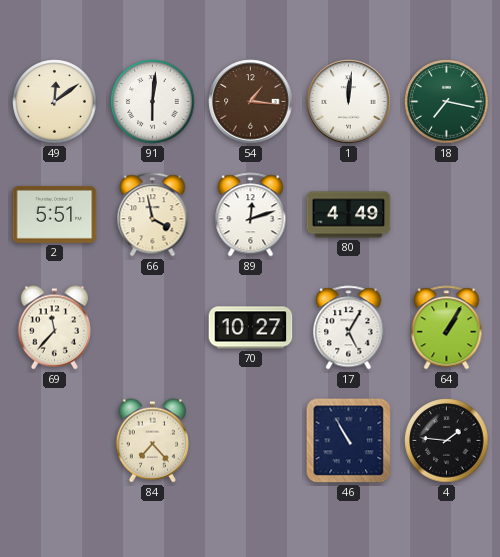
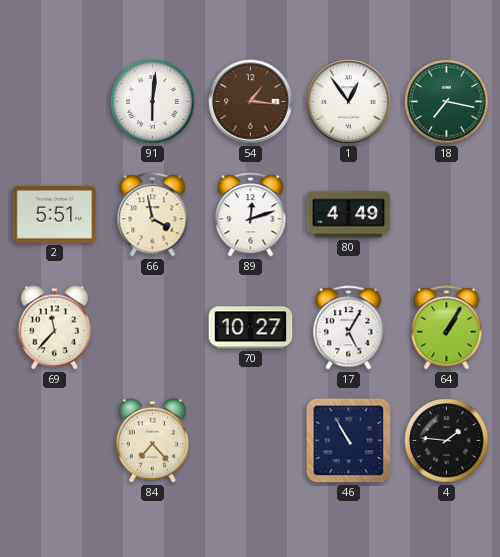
49: 12:09 -> none (55, 102)
1: 12:01 -> 12:54 (349, 102)
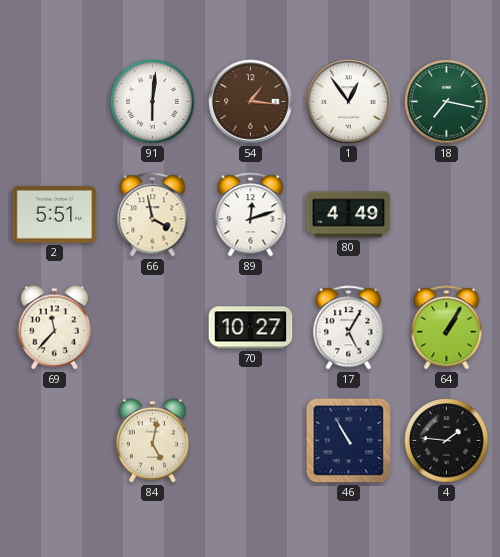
84: 7:23 -> 5:02 (152, 441)
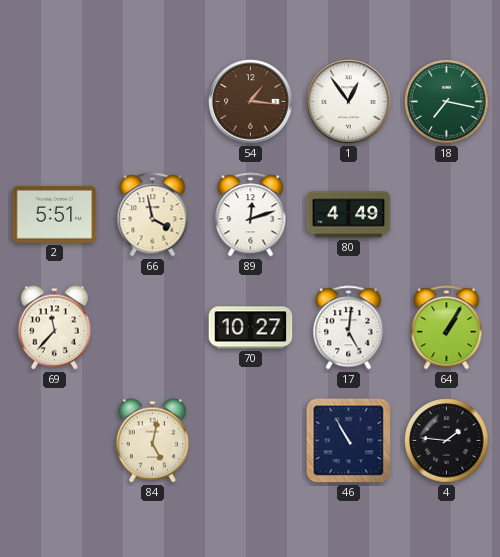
91: 6:01 -> none (153, 102)
17: 5:05 -> 5:01 (349, 328)
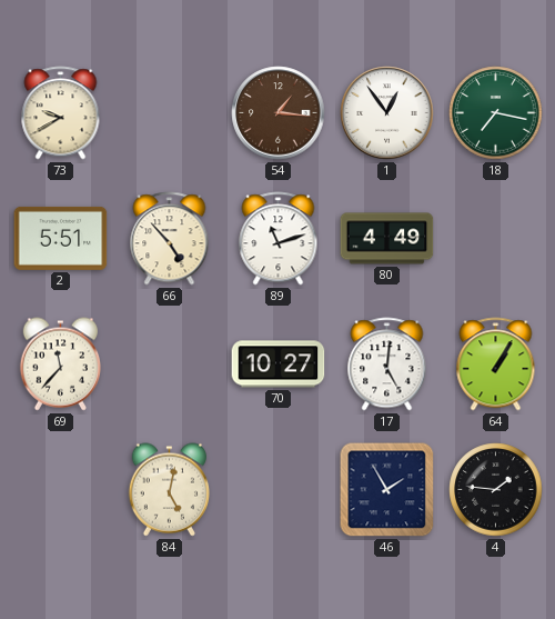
73: none -> 9:40 (61, 113)
66: 3:58 -> 4:53 (170, 239)
89: 12:12 -> 11:12 (279, 239)
46: 10:55 -> 1:55 (387, 490)
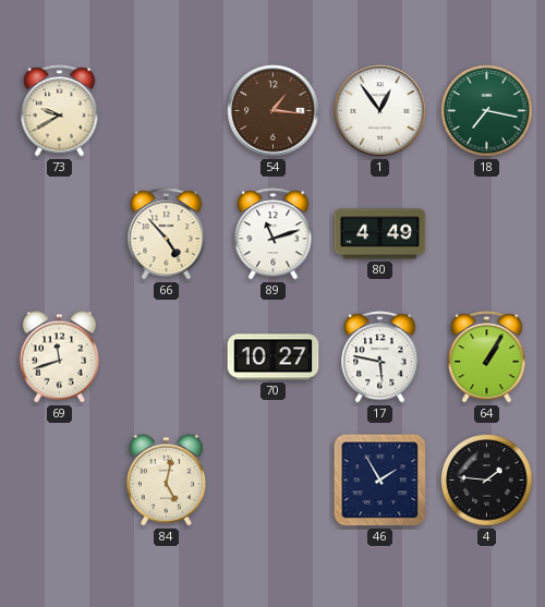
2: 5:51 -> none (61, 238)
69: 11:37 -> 11:42 (59, 357)
17: 5:01 -> 5:47 (380, 357)
